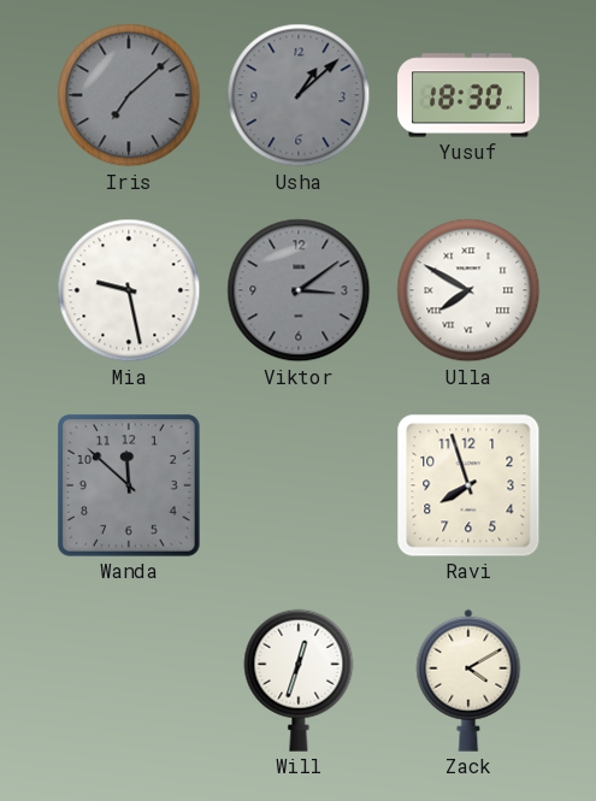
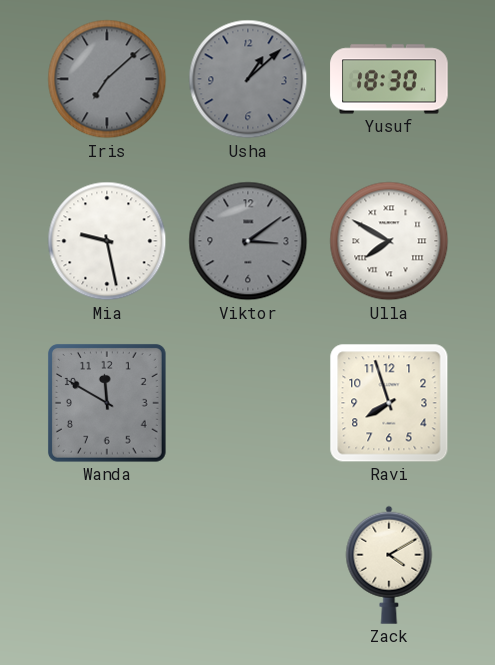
Wanda: 11:52 -> 11:50 (107, 403)
Will: 12:33 -> none (299, 681)
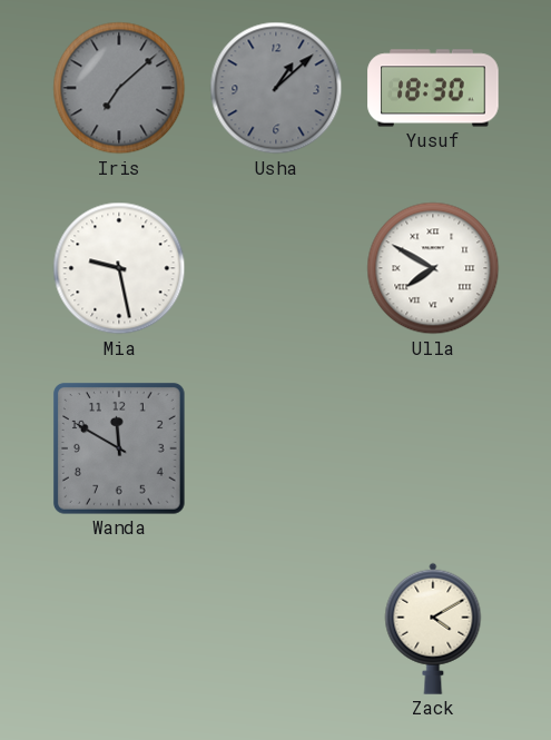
Viktor: 3:09 -> none (248, 241)
Ravi: 7:57 -> none (389, 403)
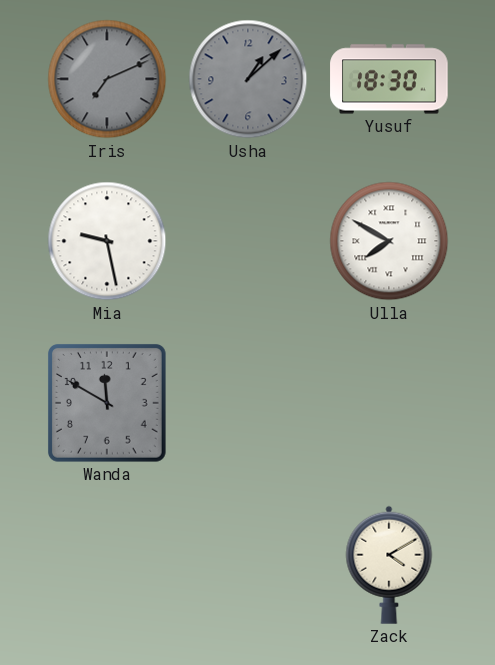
Iris: 7:08 -> 7:11 (107, 79)
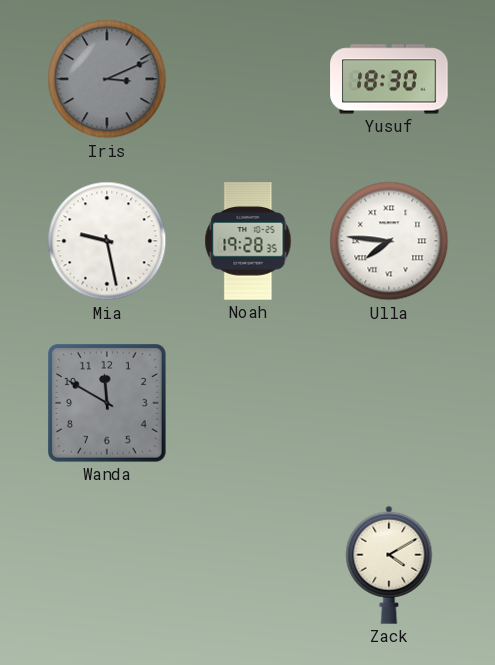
Iris: 7:11 -> 3:11 (107, 79)
Usha: 1:08 -> none (248, 79)
Noah: none -> 19:28 (248, 241)
Ulla: 7:50 -> 7:46 (389, 241)
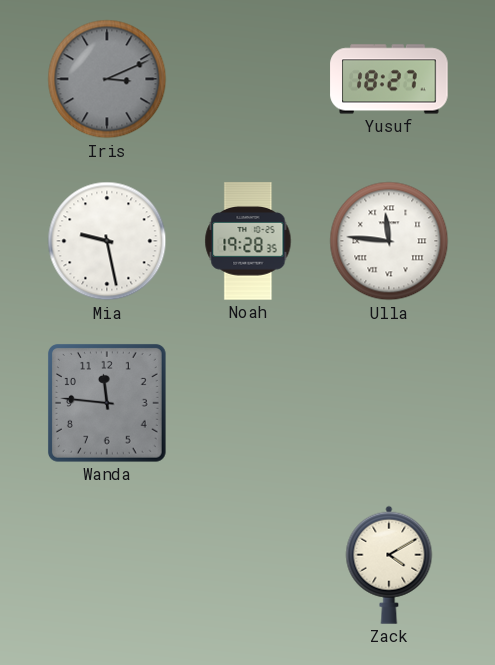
Yusuf: 18:30 -> 18:27 (389, 79)
Ulla: 7:46 -> 11:46 (389, 241)
Wanda: 11:50 -> 11:46 (107, 403)
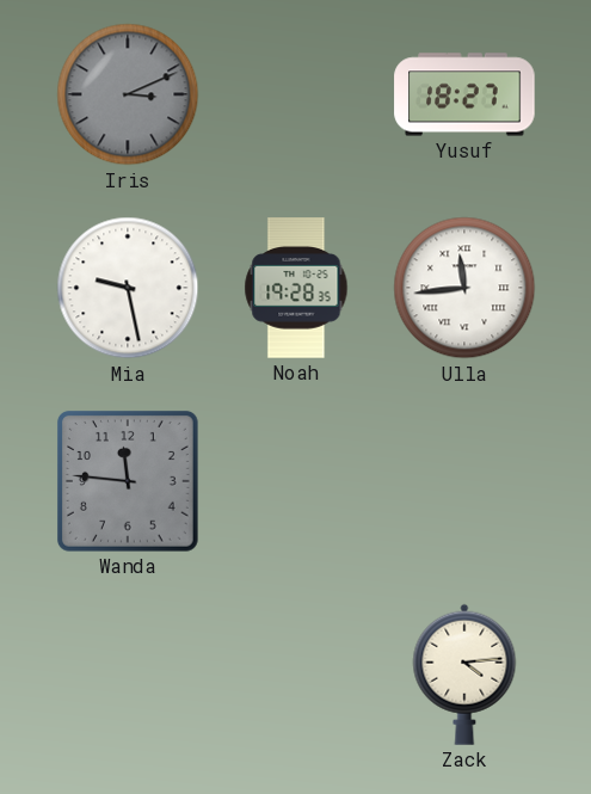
Ulla: 11:46 -> 11:44 (464, 288)
Zack: 4:10 -> 4:14 (464, 675)
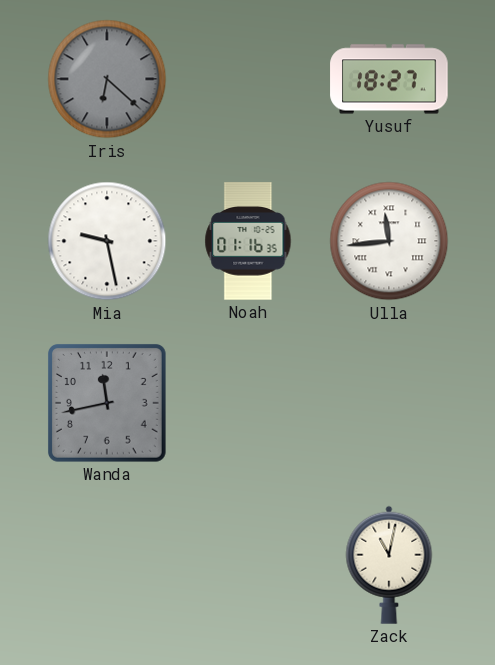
Iris: 3:11 -> 6:22 (107, 79)
Noah: 19:28 -> 01:16 (248, 241)
Wanda: 11:46 -> 11:43 (107, 403)
Zack: 4:14 -> 11:02 (389, 565)
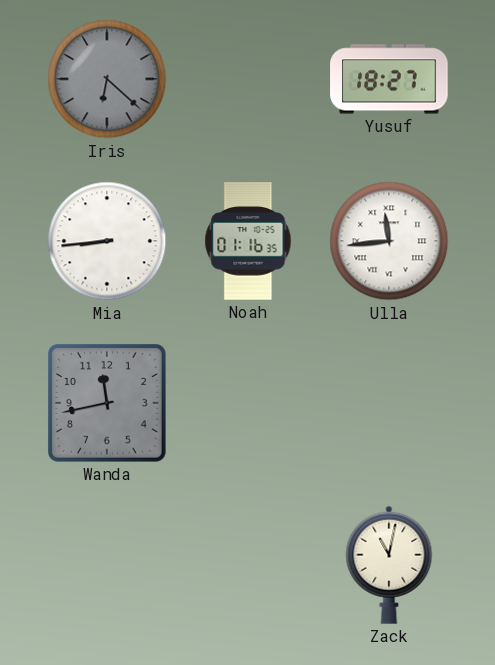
Mia: 9:28 -> 8:44 (107, 241)
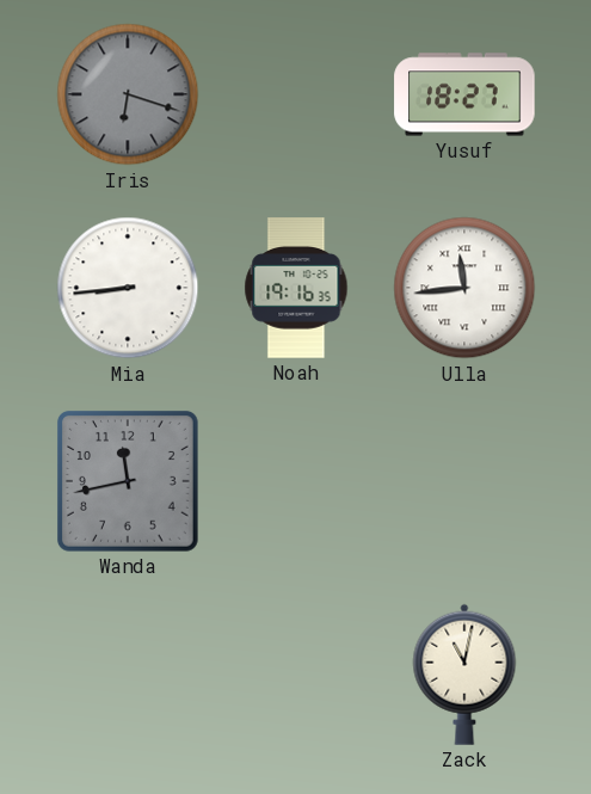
Iris: 6:22 -> 6:18 (128, 94)
Noah: 01:16 -> 19:16 (296, 288)
